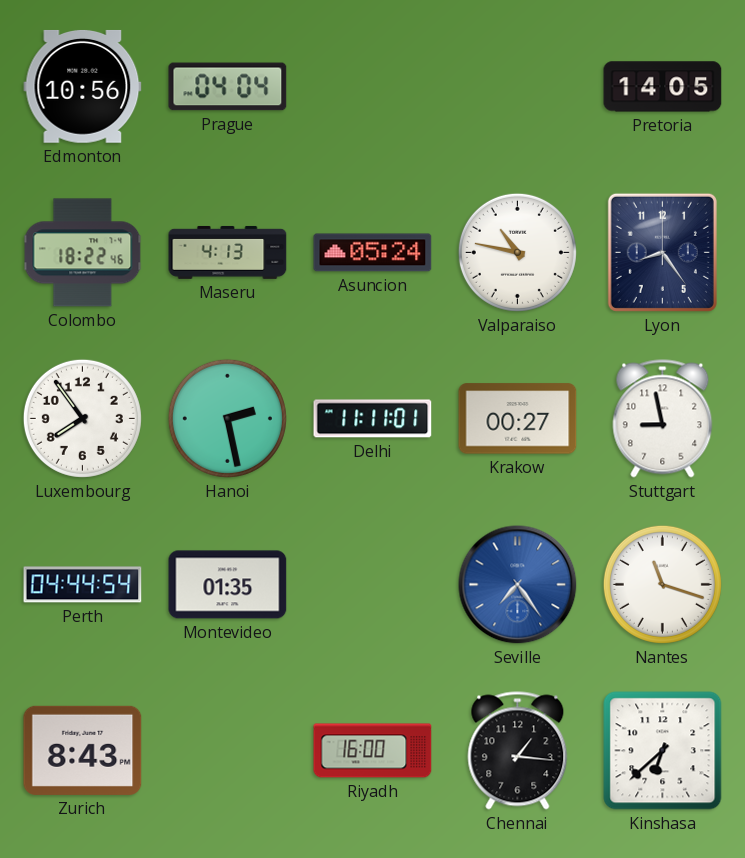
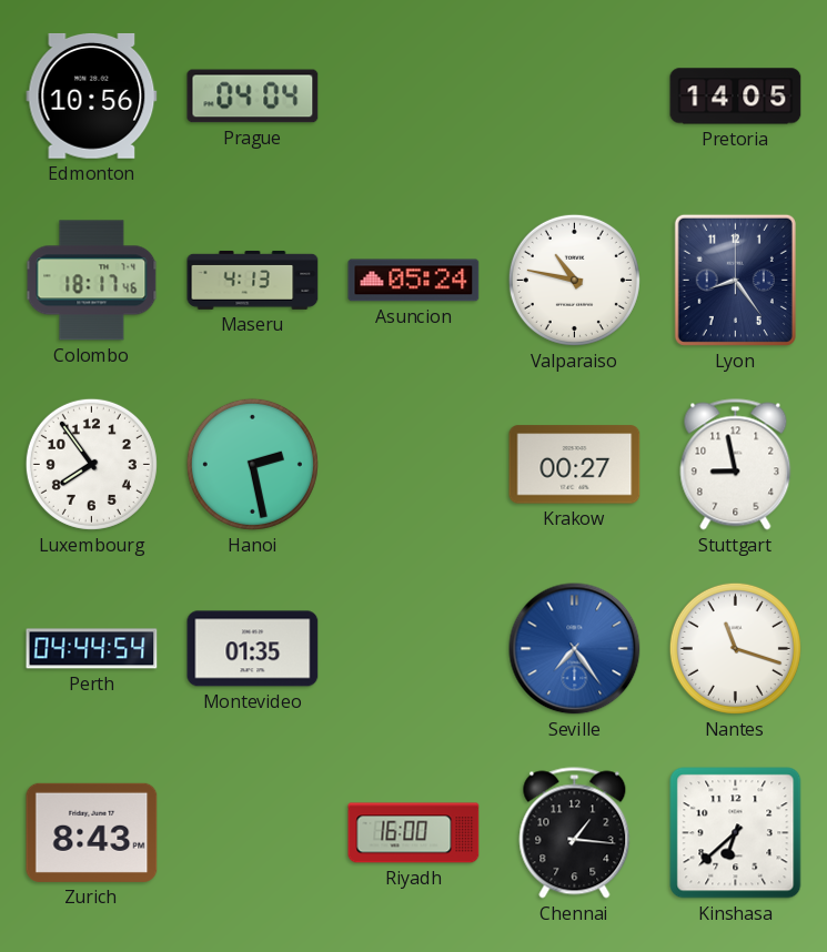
Colombo: 18:22 -> 18:17 (92, 281)
Delhi: 11:11 -> none (373, 419)
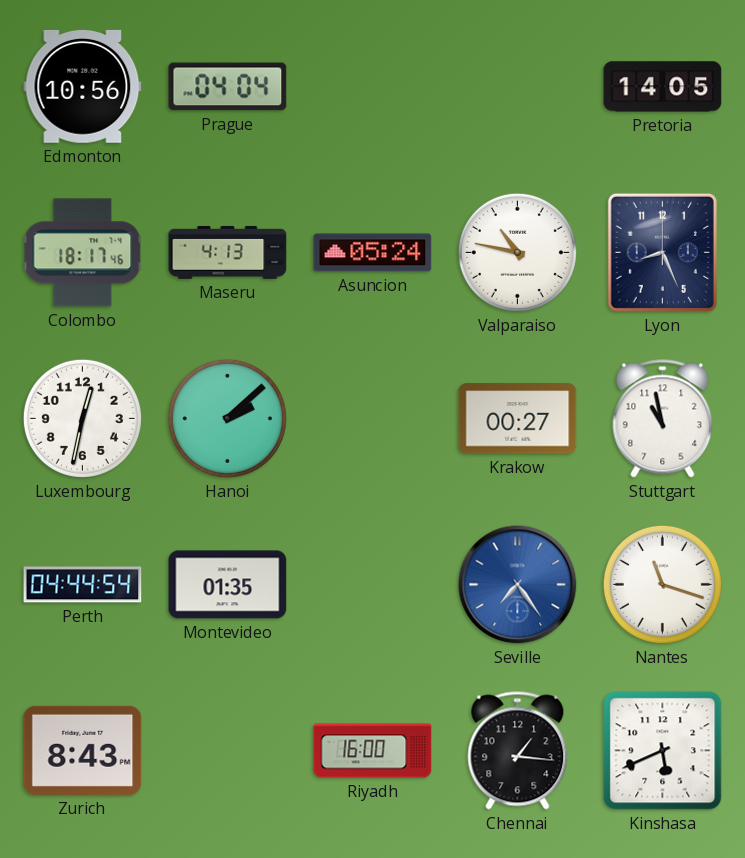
Lyon: 8:24 -> 8:26 (662, 252)
Luxembourg: 7:54 -> 12:32 (82, 418)
Hanoi: 2:28 -> 2:08 (227, 418)
Stuttgart: 8:58 -> 10:58 (663, 419)
Kinshasa: 6:38 -> 5:41 (663, 751)
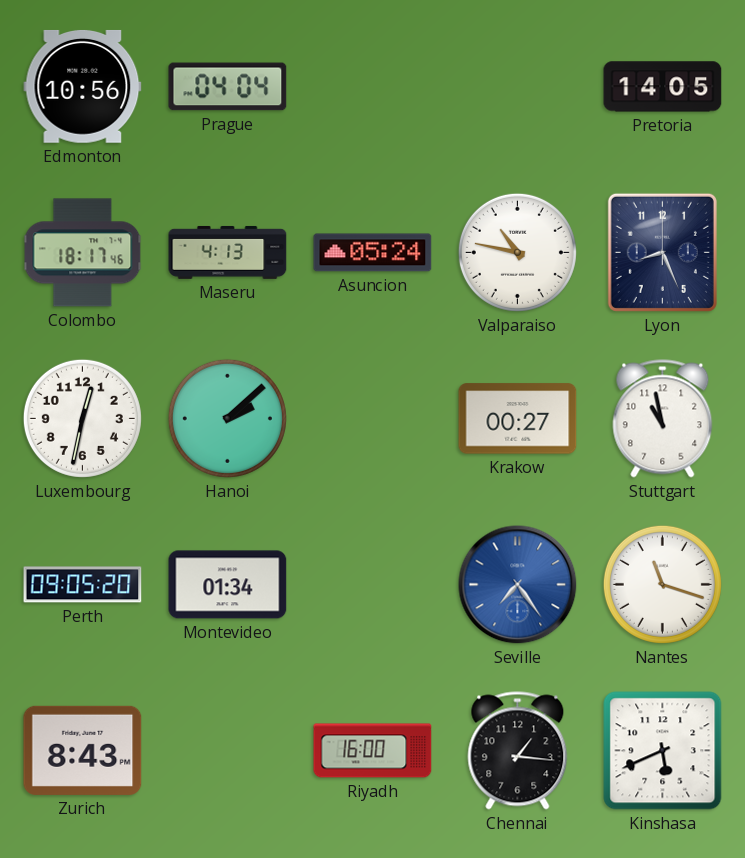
Perth: 04:44 -> 09:05 (83, 585)
Montevideo: 01:35 -> 01:34 (228, 585)
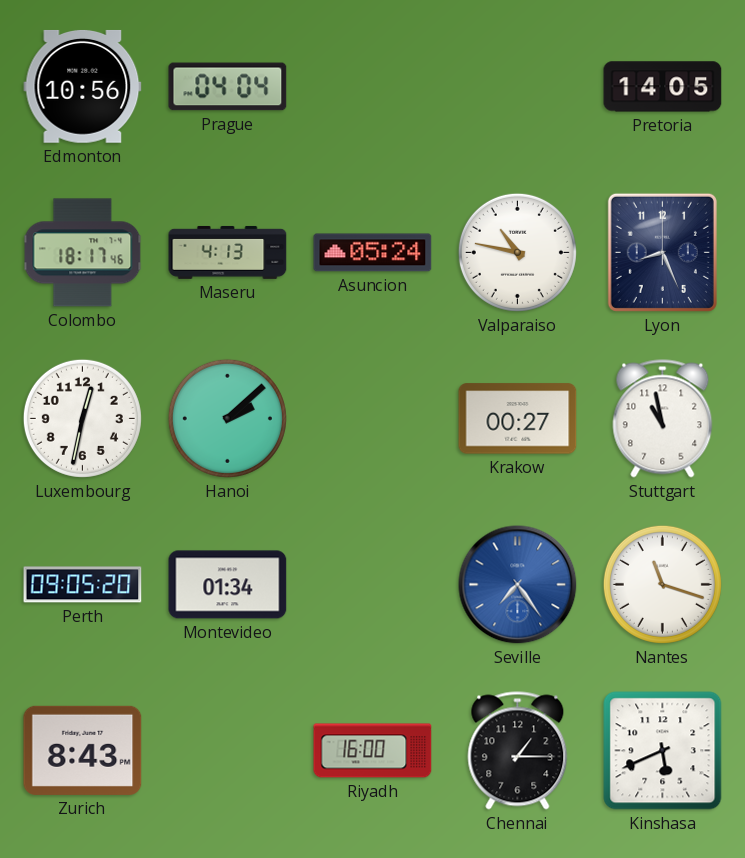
Chennai: 1:16 -> 1:15 (518, 751)
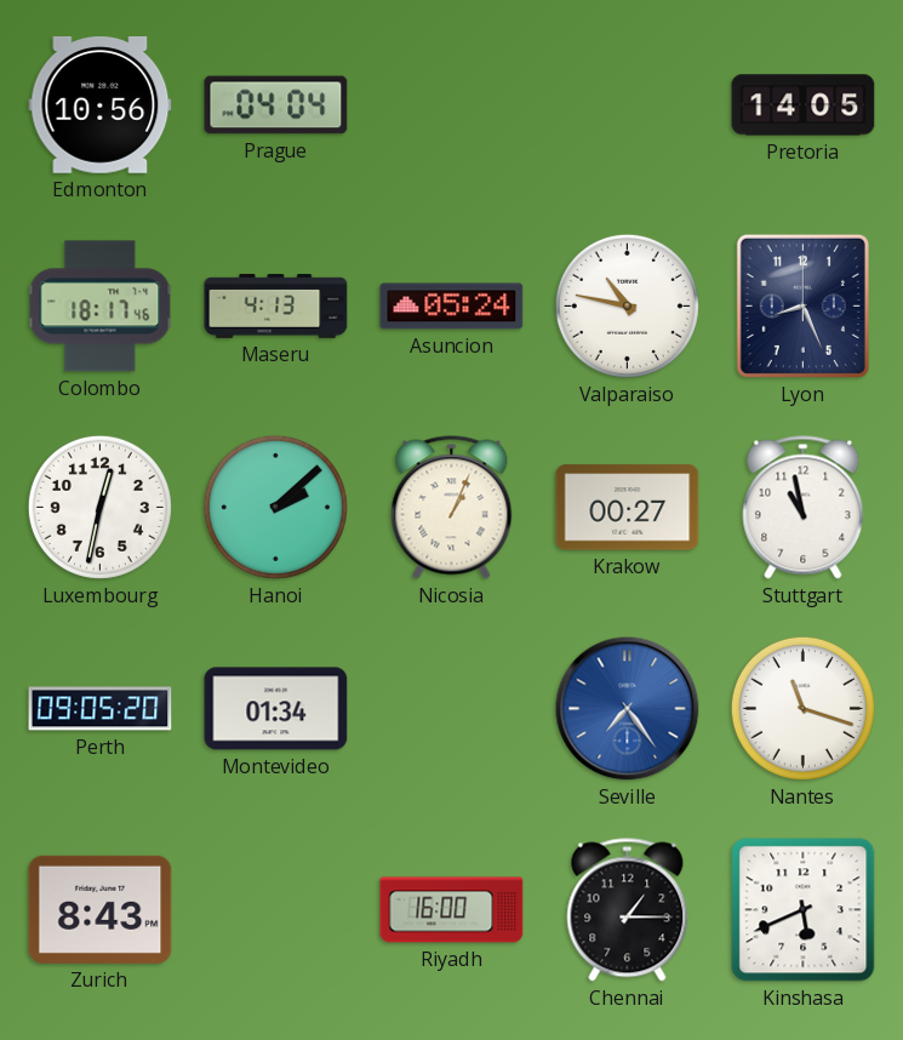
Nicosia: none -> 1:04 (452, 508)
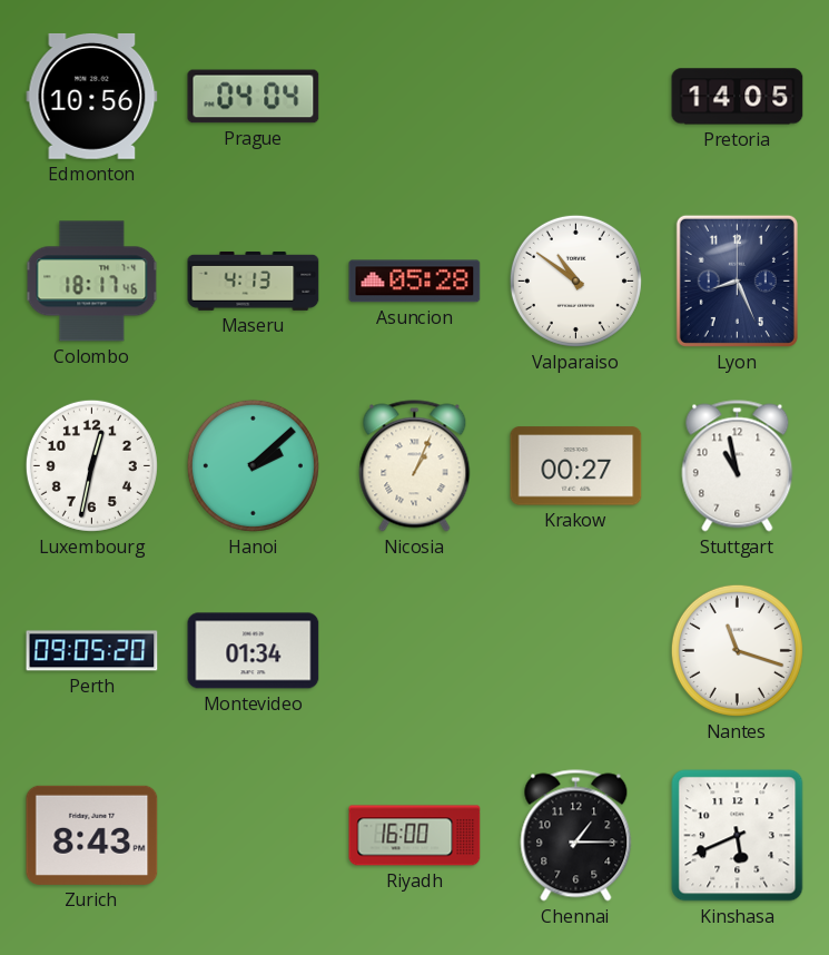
Asuncion: 05:24 -> 05:28 (415, 282)
Valparaiso: 10:47 -> 10:51 (575, 280)
Seville: 7:24 -> none (628, 709)
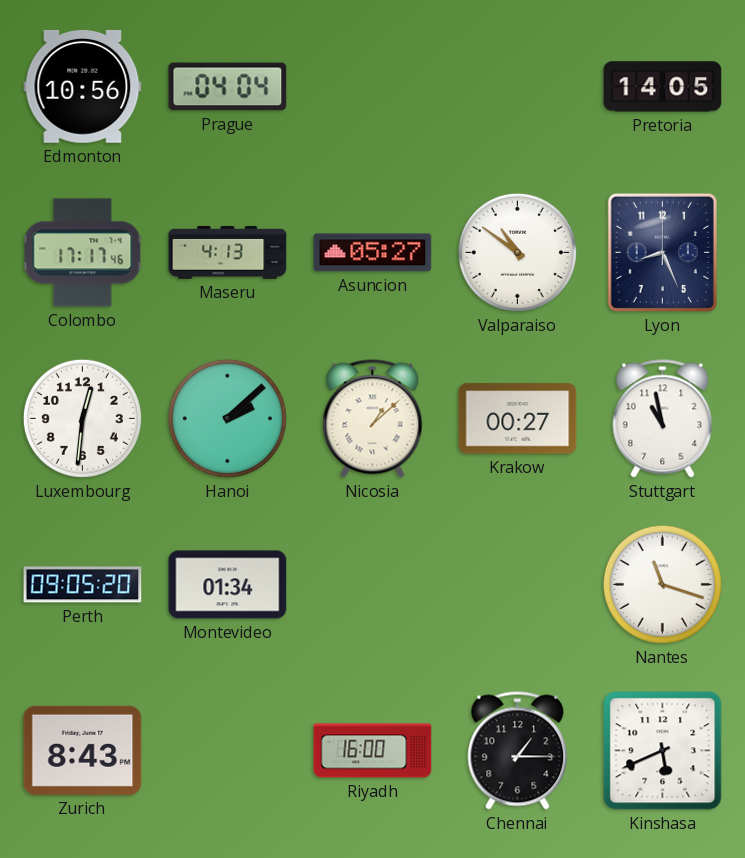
Colombo: 18:17 -> 17:17 (83, 253)
Asuncion: 05:28 -> 05:27 (373, 253)
Luxembourg: 12:32 -> 12:31 (82, 418)
Nicosia: 1:04 -> 1:08 (373, 419)
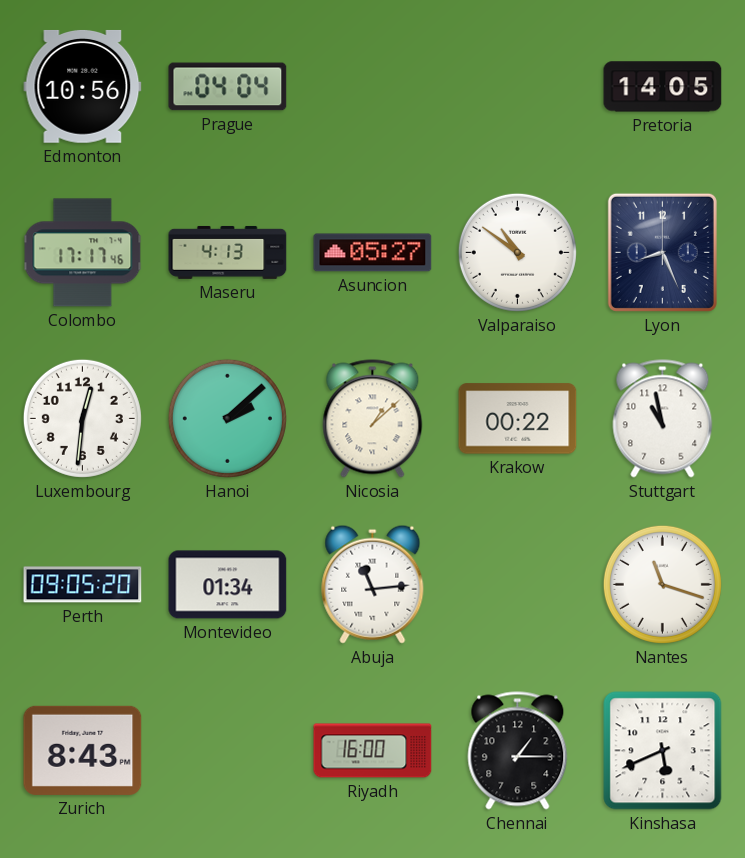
Krakow: 00:27 -> 00:22 (518, 419)
Abuja: none -> 11:14 (373, 584)
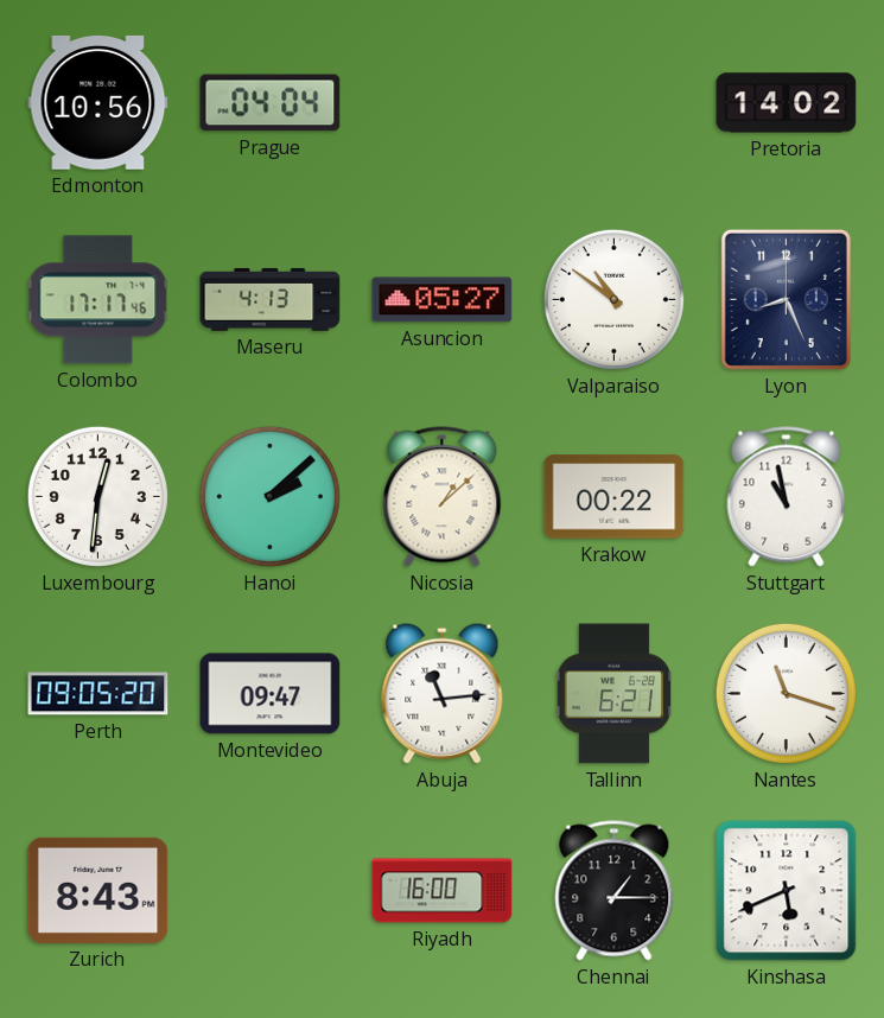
Pretoria: 14:05 -> 14:02 (787, 103)
Montevideo: 01:34 -> 09:47 (271, 694)
Tallinn: none -> 6:21 (615, 694)
